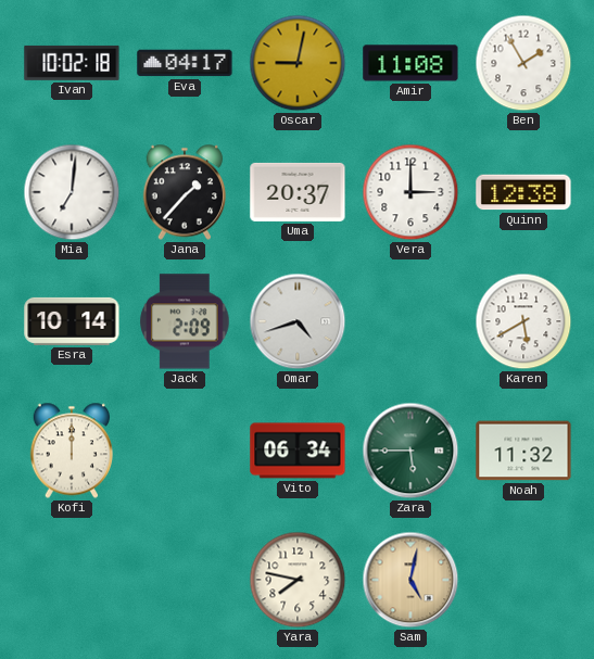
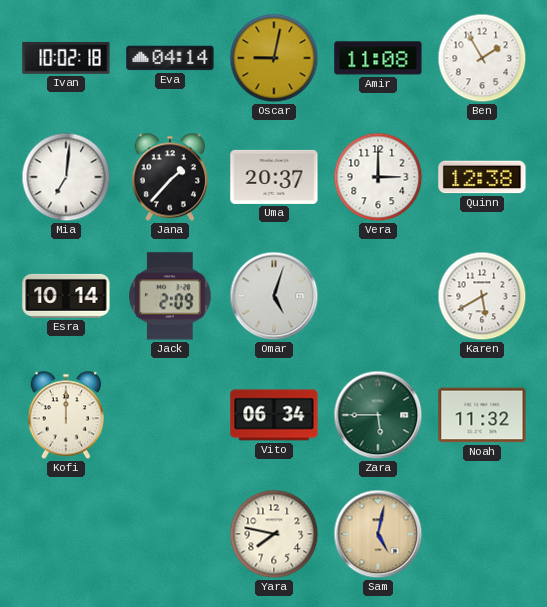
Eva: 04:17 -> 04:14 (170, 58)
Omar: 4:42 -> 5:03 (274, 296)
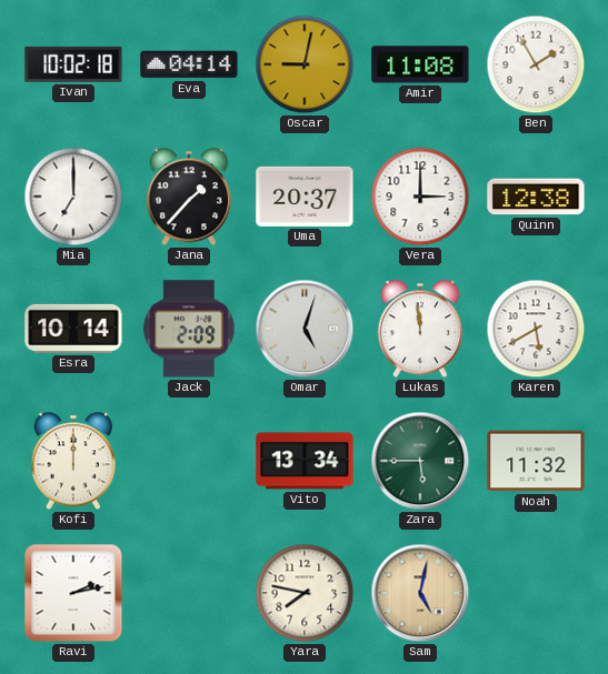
Mia: 7:01 -> 7:00 (73, 197)
Lukas: none -> 11:59 (419, 329)
Vito: 06:34 -> 13:34 (305, 461)
Ravi: none -> 2:13 (73, 593)
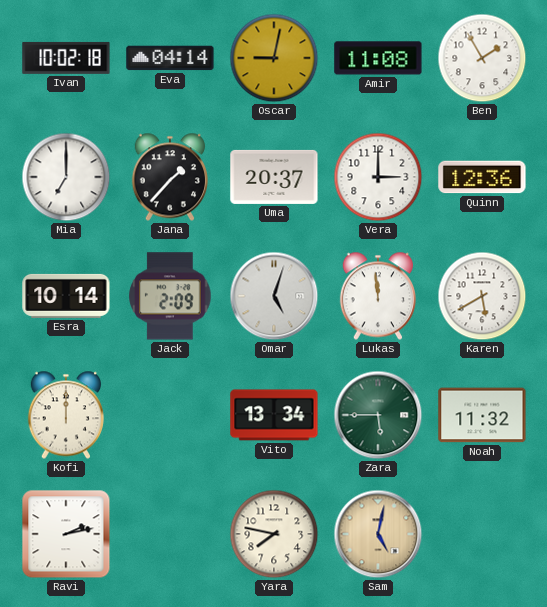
Quinn: 12:38 -> 12:36 (482, 177)
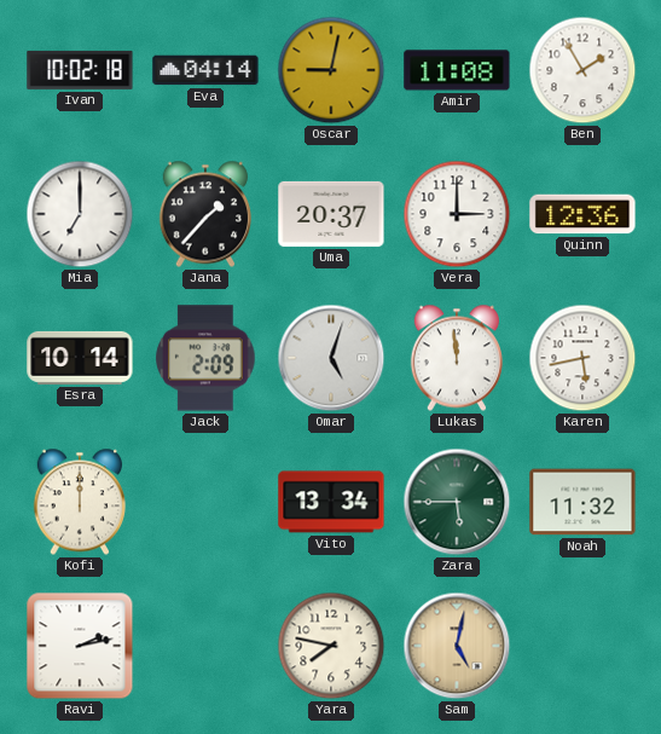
Karen: 5:40 -> 5:43 (582, 358)
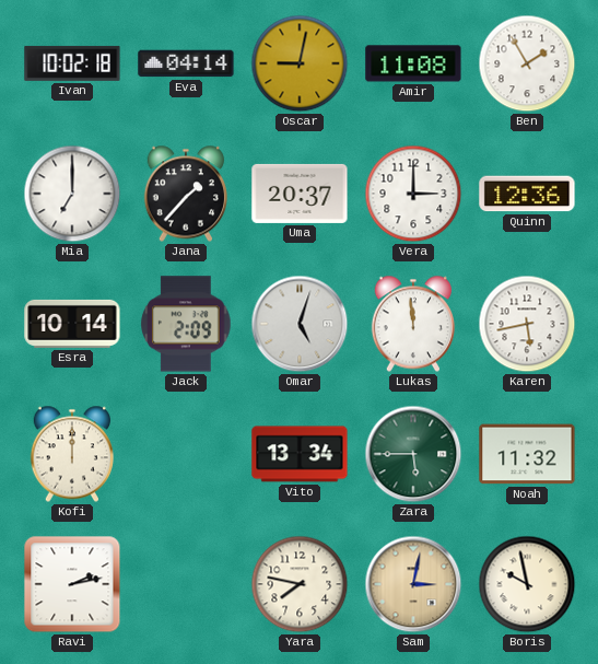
Sam: 5:02 -> 3:02 (413, 584)
Boris: none -> 9:58 (527, 584)
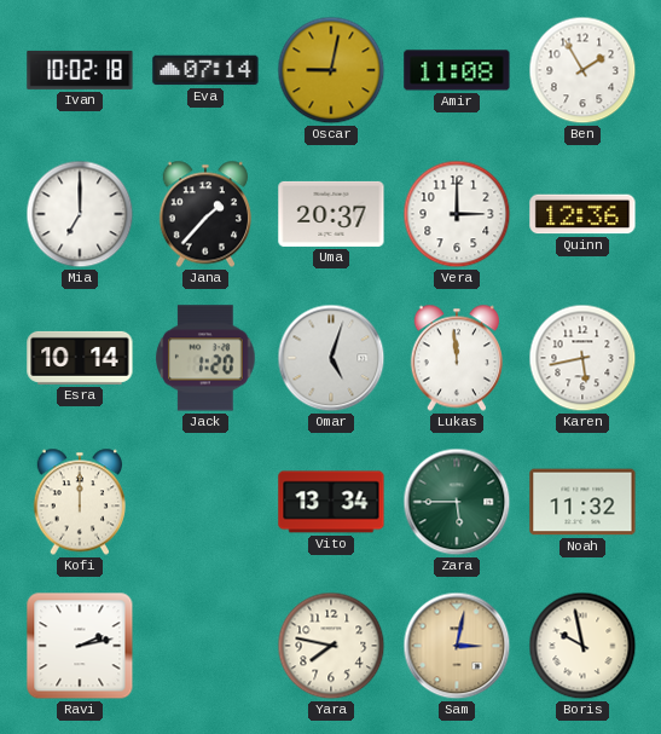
Eva: 04:14 -> 07:14 (205, 70)
Jack: 2:09 -> 1:20 (205, 358)
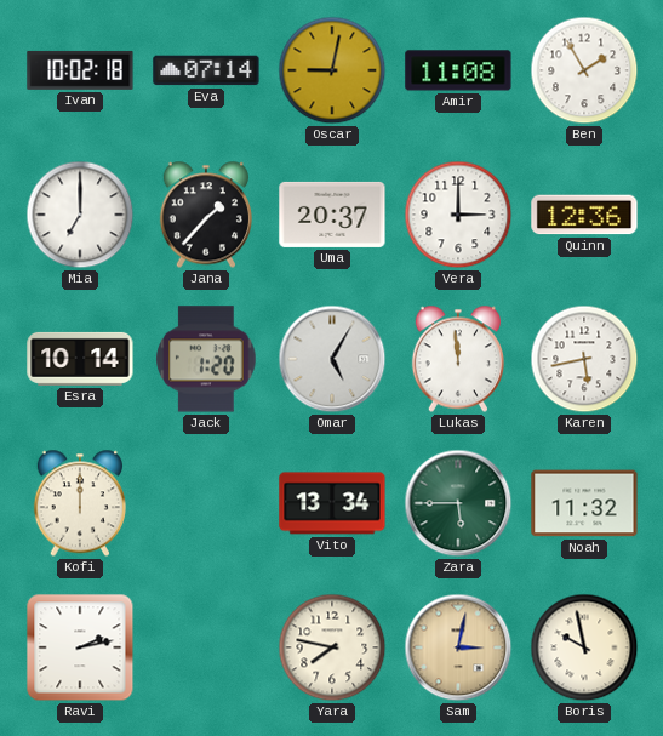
Omar: 5:03 -> 5:05 (332, 359)
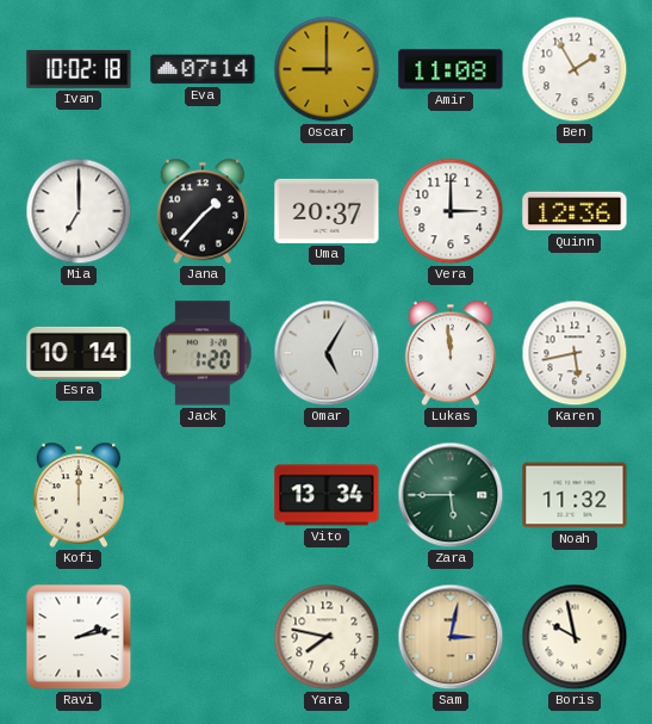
Oscar: 9:02 -> 9:00 (327, 69)
